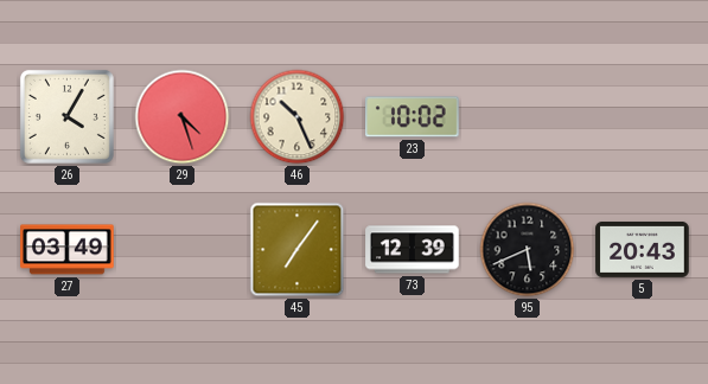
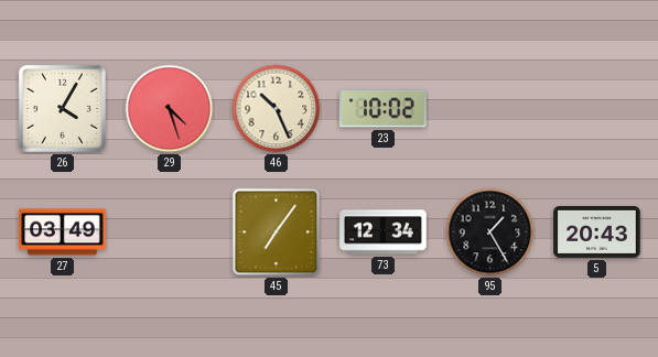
73: 12:39 -> 12:34 (384, 232)
95: 5:41 -> 1:25 (490, 232)
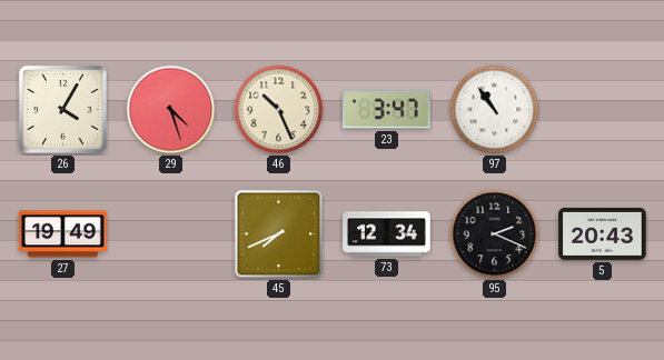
23: 10:02 -> 3:47 (387, 110)
97: none -> 10:54 (495, 110)
27: 03:49 -> 19:49 (63, 234)
45: 7:06 -> 7:41 (279, 234)
95: 1:25 -> 2:19 (495, 234)
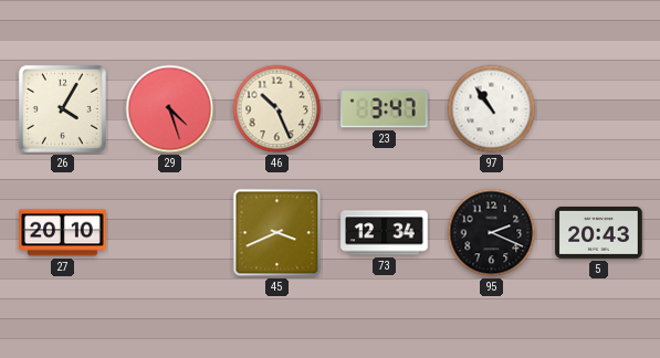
27: 19:49 -> 20:10 (63, 233)
45: 7:41 -> 3:41 (277, 233)
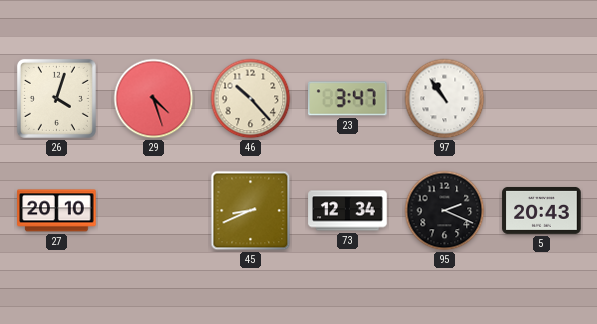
26: 4:05 -> 4:03 (56, 98)
46: 10:26 -> 10:23 (251, 99)
45: 3:41 -> 8:41 (251, 211)
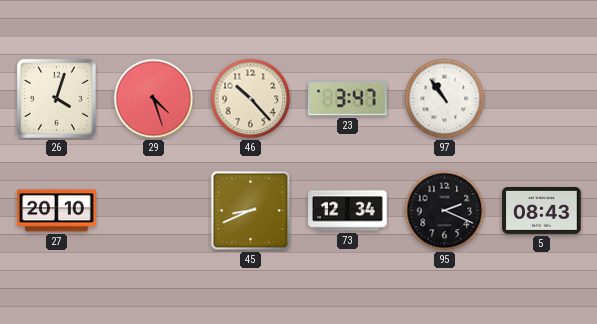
5: 20:43 -> 08:43 (542, 210)
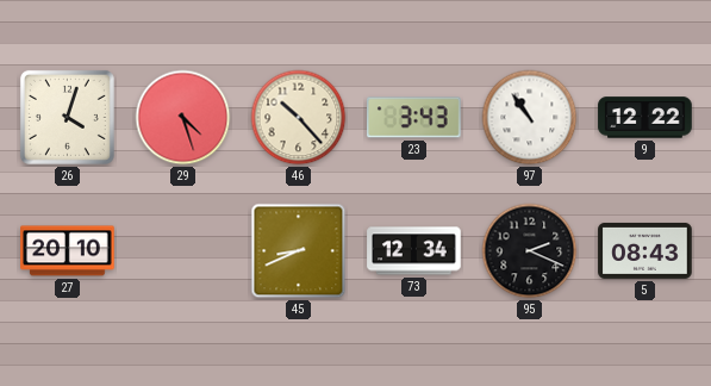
23: 3:47 -> 3:43 (414, 118)
9: none -> 12:22 (645, 118)
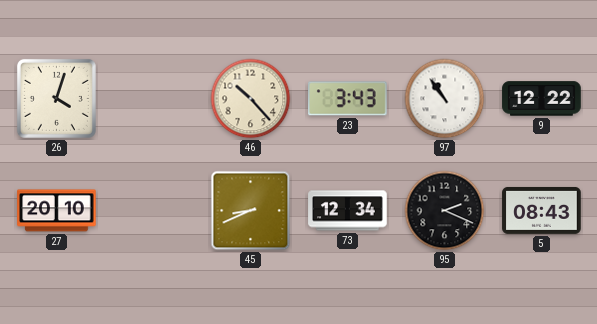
29: 4:27 -> none (183, 118)
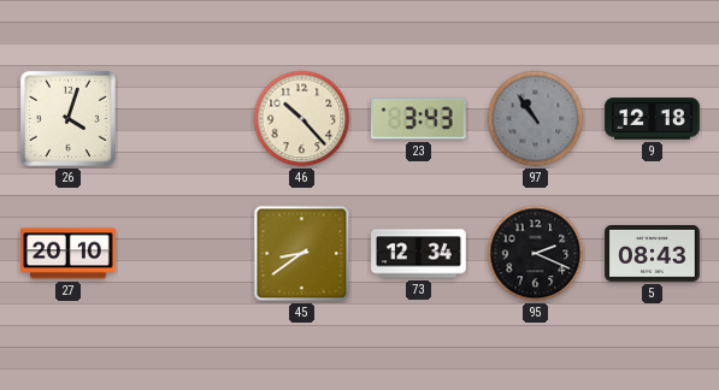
97 dial: white -> grey (536, 119)
9: 12:22 -> 12:18 (653, 119)
45: 8:41 -> 8:39 (302, 254)
